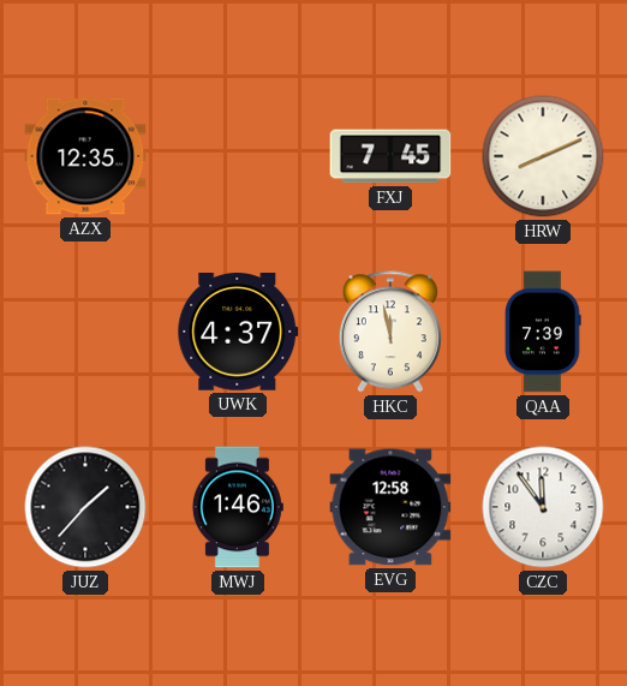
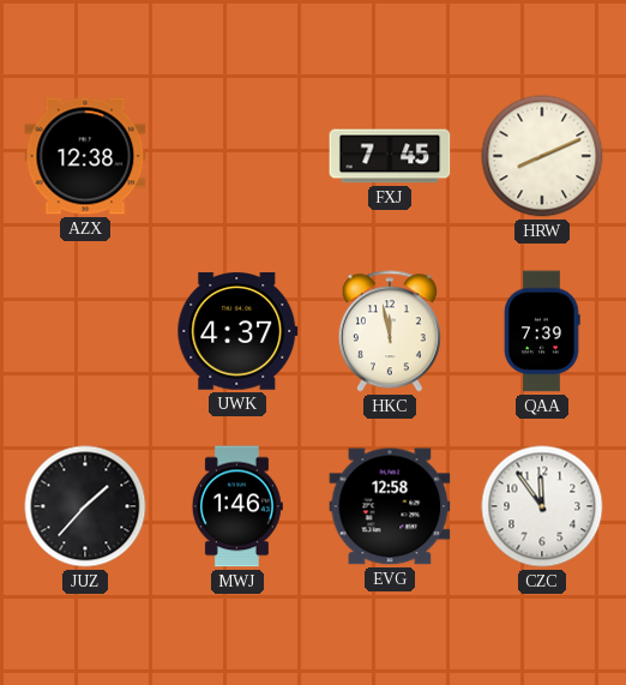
AZX: 12:35 -> 12:38 (85, 156)
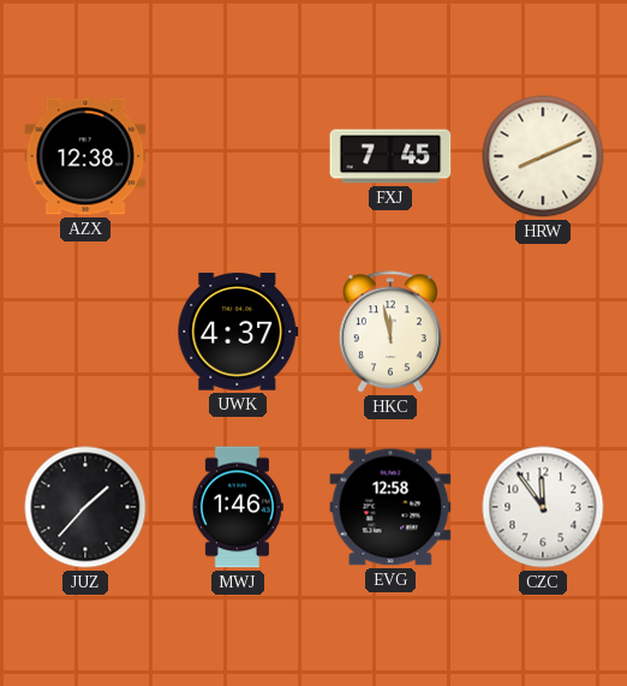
QAA: 7:39 -> none (542, 331)
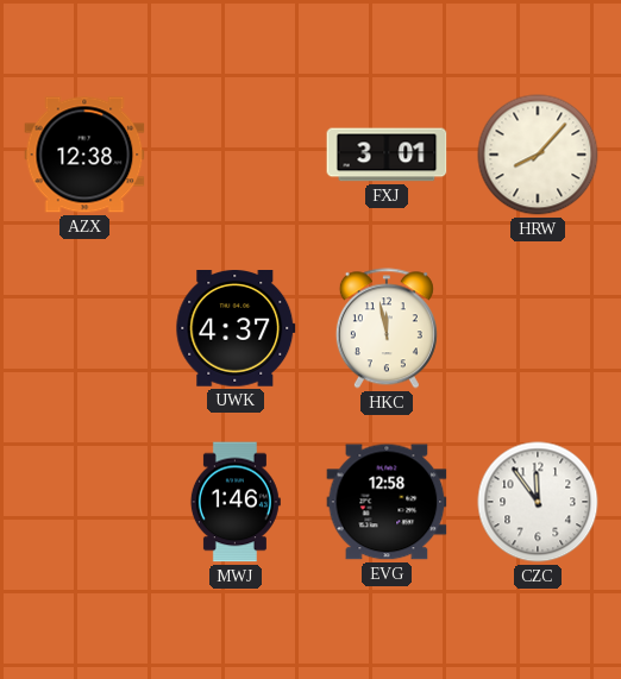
FXJ: 7:45 -> 3:01 (387, 155)
HRW: 8:11 -> 8:07 (538, 155)
JUZ: 1:37 -> none (85, 507)
